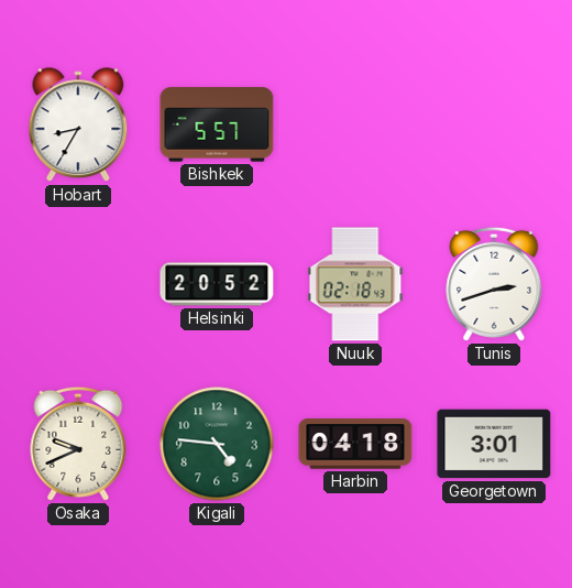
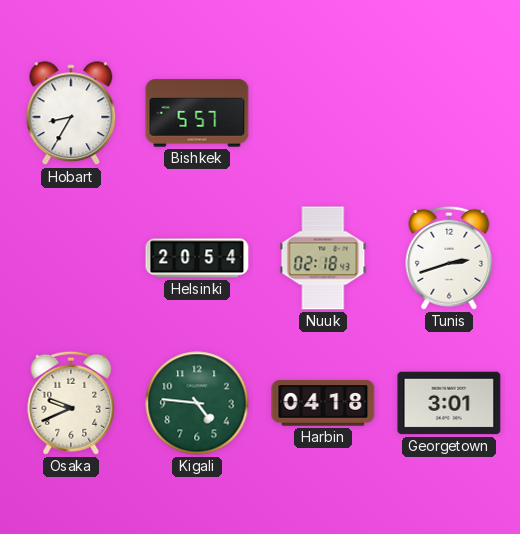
Helsinki: 20:52 -> 20:54 (197, 258)
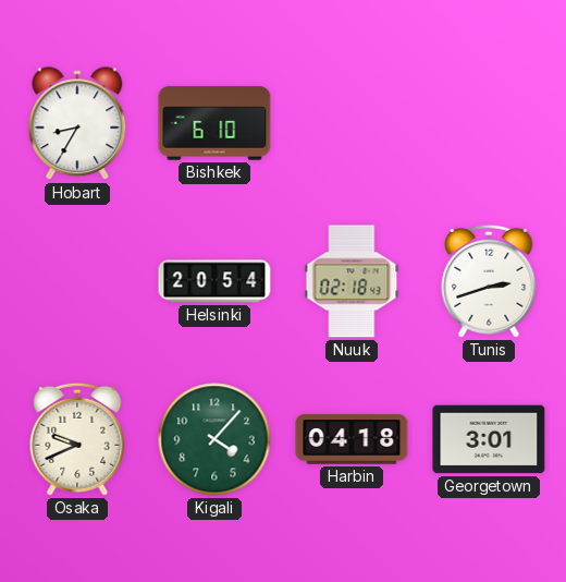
Bishkek: 5:57 -> 6:10 (214, 123)
Kigali: 4:46 -> 4:07 (214, 439)
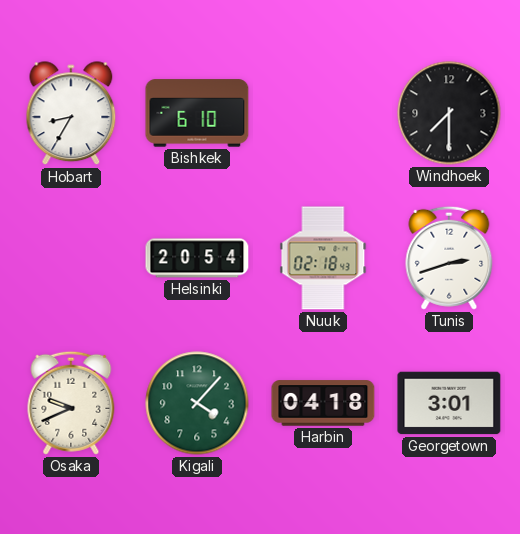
Windhoek: none -> 7:30 (449, 113)
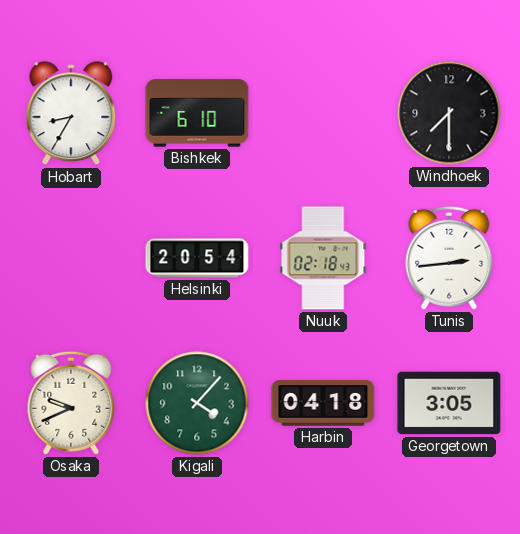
Tunis: 2:42 -> 2:44 (449, 258)
Georgetown: 3:01 -> 3:05 (449, 403)
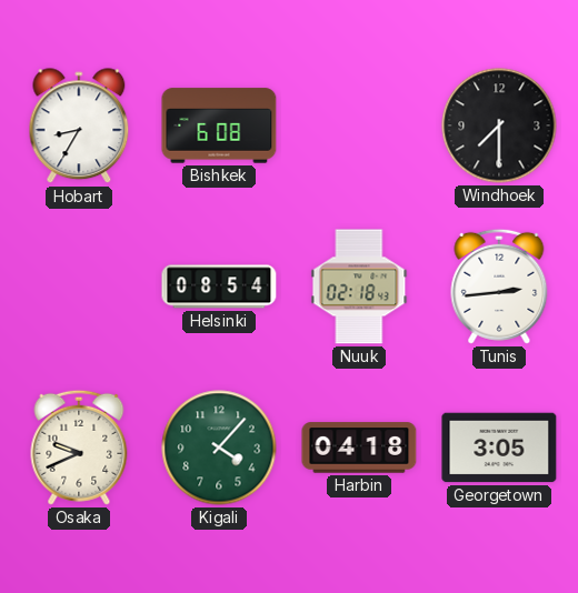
Bishkek: 6:10 -> 6:08 (219, 125)
Helsinki: 20:54 -> 08:54 (219, 287)
